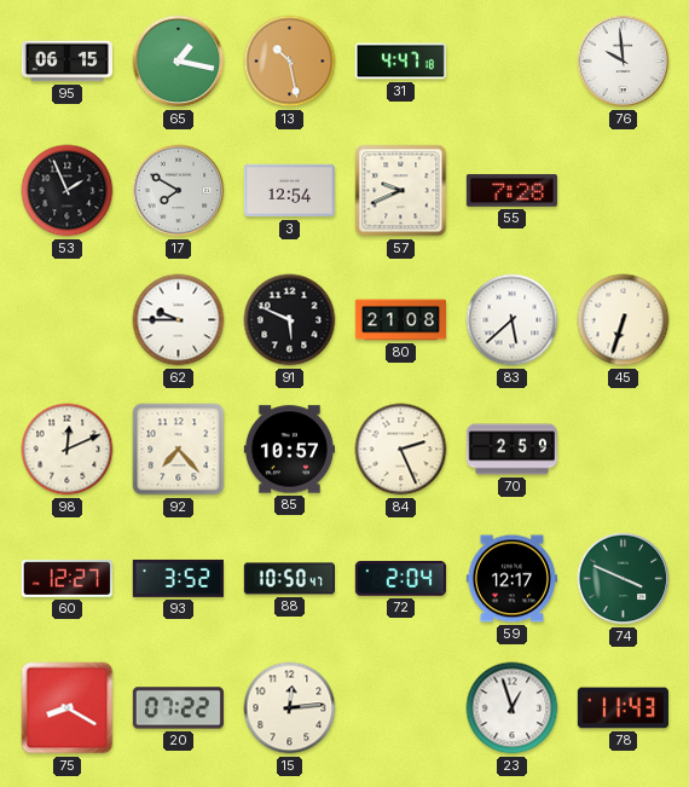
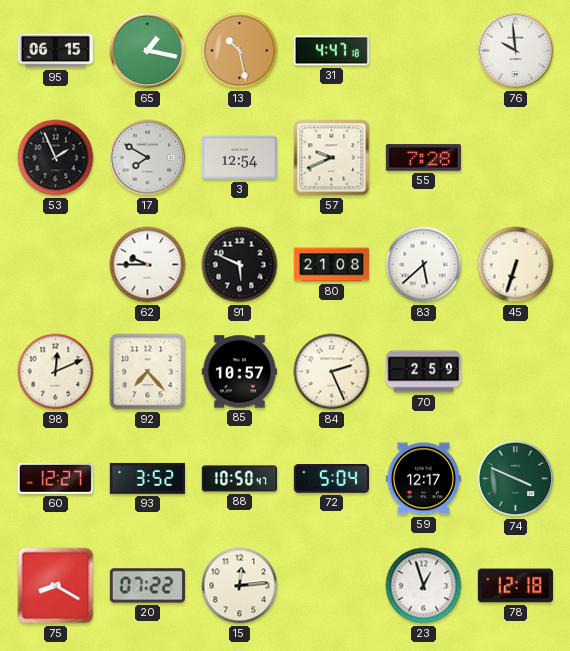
72: 2:04 -> 5:04 (331, 479)
78: 11:43 -> 12:18 (515, 586)
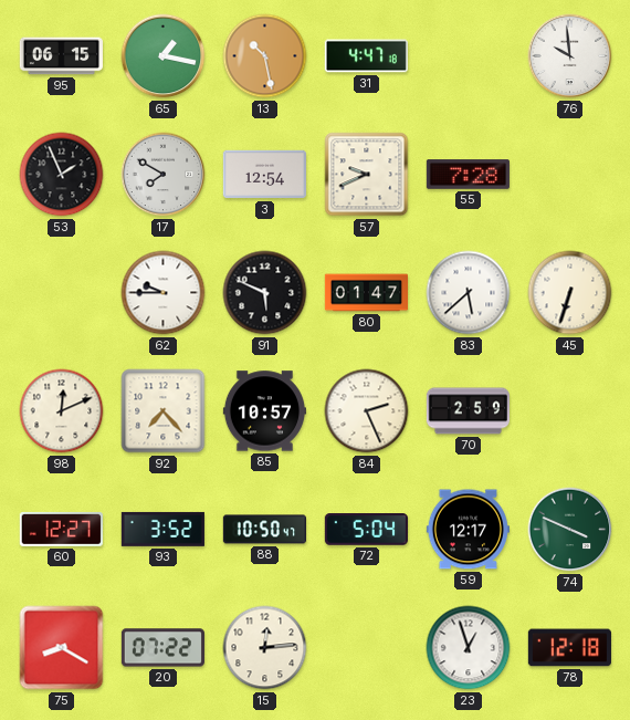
80: 21:08 -> 01:47 (366, 293)
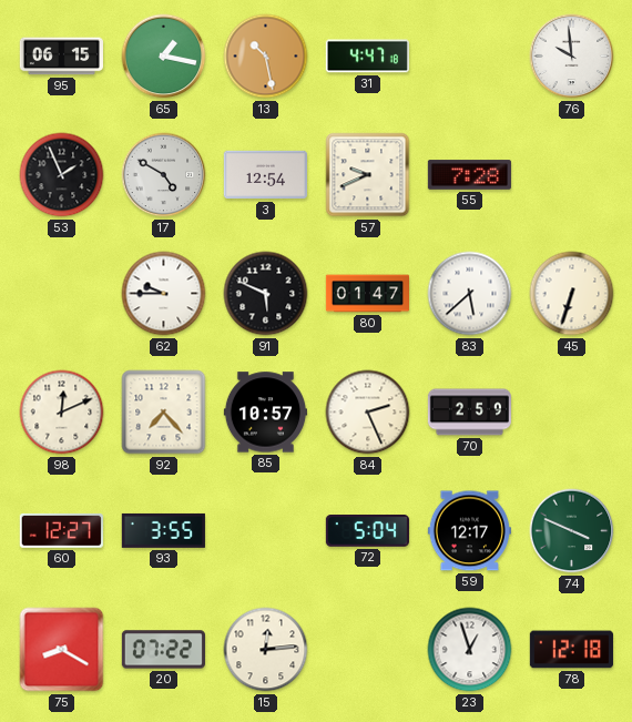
17: 7:50 -> 4:50 (164, 175)
93: 3:52 -> 3:55 (163, 530)
88: 10:50 -> none (264, 530)
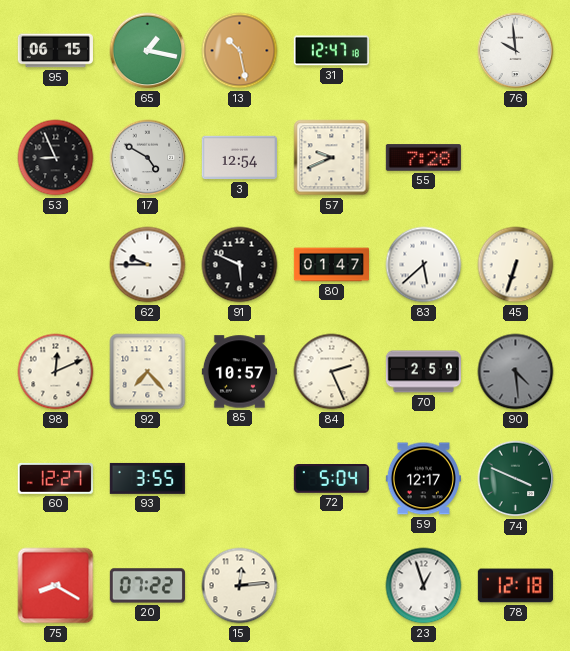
31: 4:47 -> 12:47 (331, 51)
53: 1:56 -> 8:56 (56, 158)
90: none -> 4:29 (516, 372)
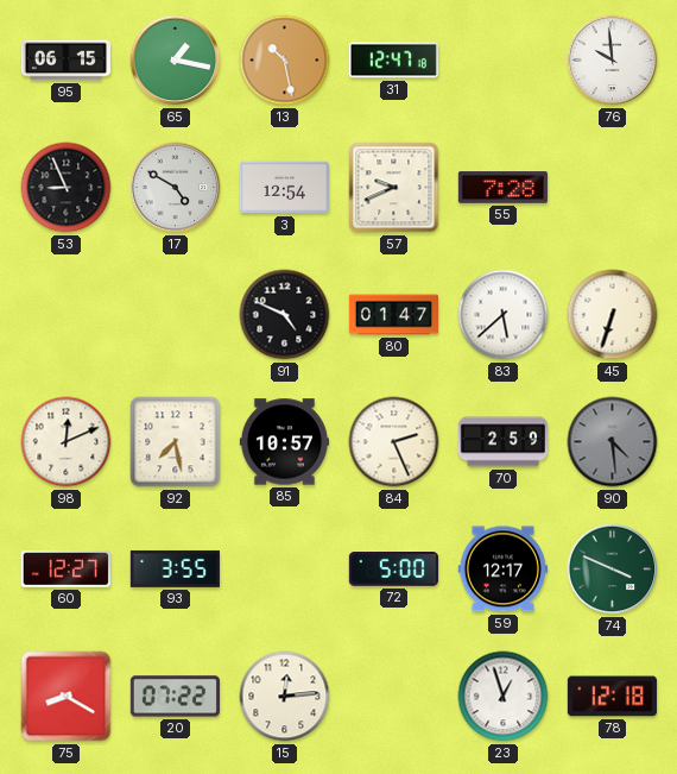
62: 9:45 -> none (148, 265)
91: 5:49 -> 4:49 (285, 315)
92: 7:23 -> 7:28 (176, 442)
72: 5:04 -> 5:00 (393, 570)
